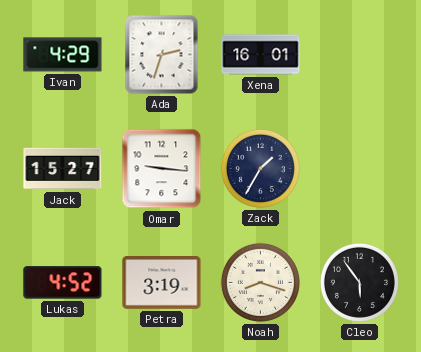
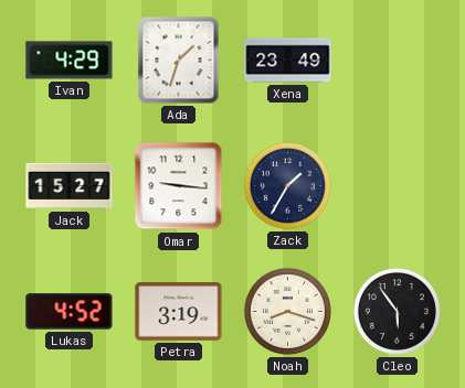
Ada: 2:33 -> 1:33 (179, 61)
Xena: 16:01 -> 23:49 (288, 61)
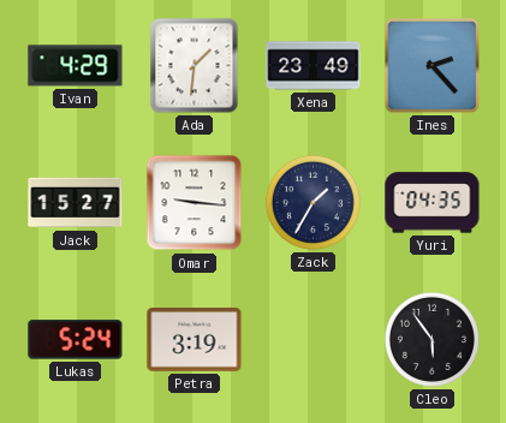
Ada: 1:33 -> 1:31 (195, 66)
Ines: none -> 2:23 (433, 66)
Yuri: none -> 04:35 (433, 203)
Lukas: 4:52 -> 5:24 (76, 340)
Noah: 8:18 -> none (287, 311)
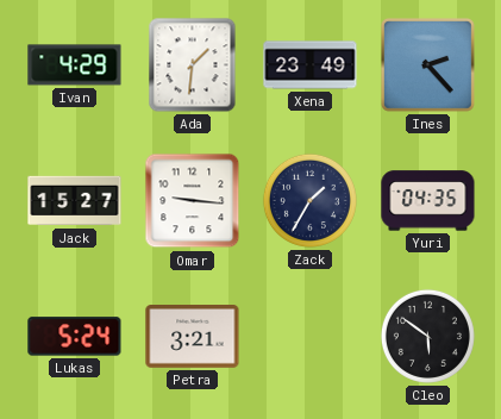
Petra: 3:19 -> 3:21 (193, 337)
Cleo: 5:54 -> 5:51 (427, 336)
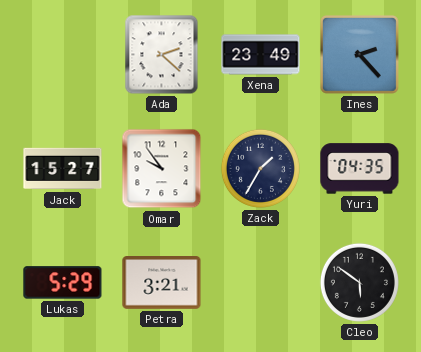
Ivan: 4:29 -> none (75, 65)
Ada: 1:31 -> 2:22 (162, 55)
Omar: 9:16 -> 9:54 (162, 169)
Lukas: 5:24 -> 5:29 (63, 283)
